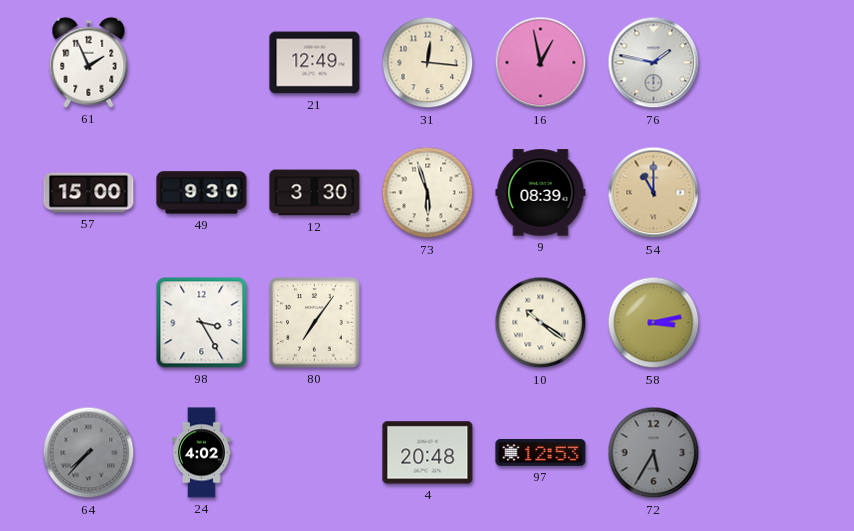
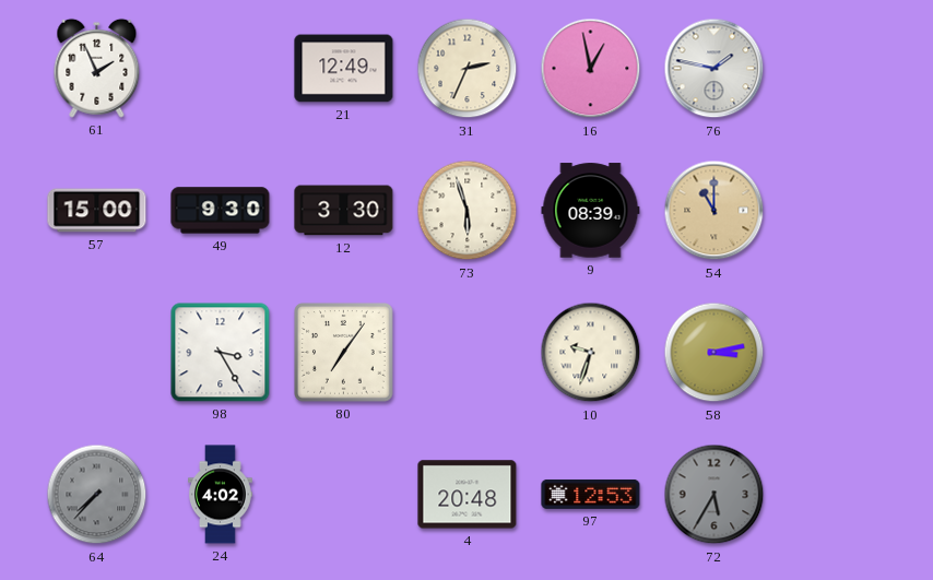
31: 12:16 -> 2:34 (468, 69)
10: 10:21 -> 9:33 (591, 353)
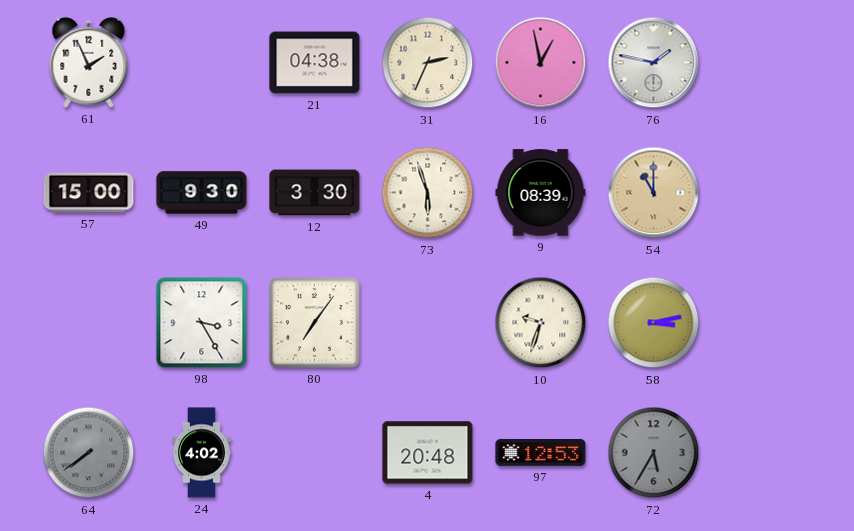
21: 12:49 -> 04:38 (315, 63)
64: 7:37 -> 7:39 (89, 453)
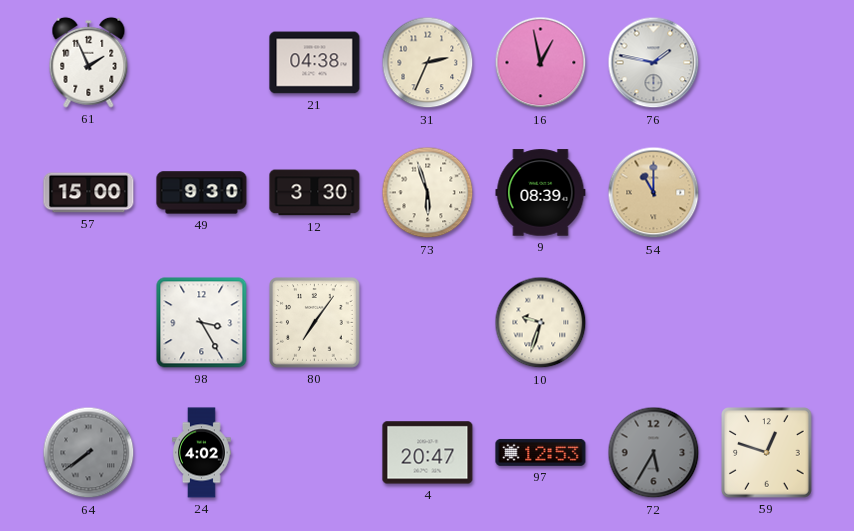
58: 3:13 -> none (654, 323)
4: 20:48 -> 20:47 (428, 453)
59: none -> 12:48 (767, 453)
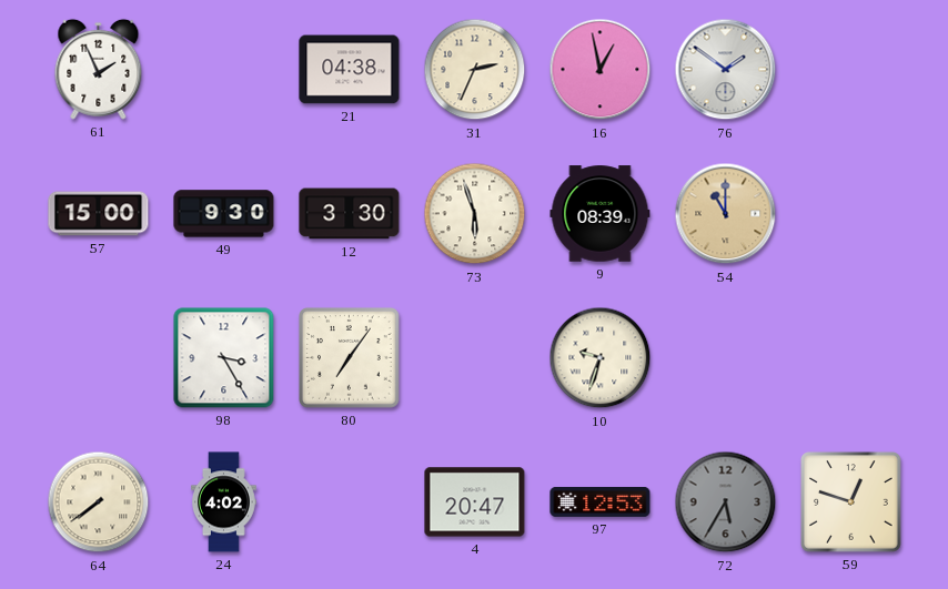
76: 1:47 -> 1:51 (726, 70)
64 dial: grey -> cream (99, 502)
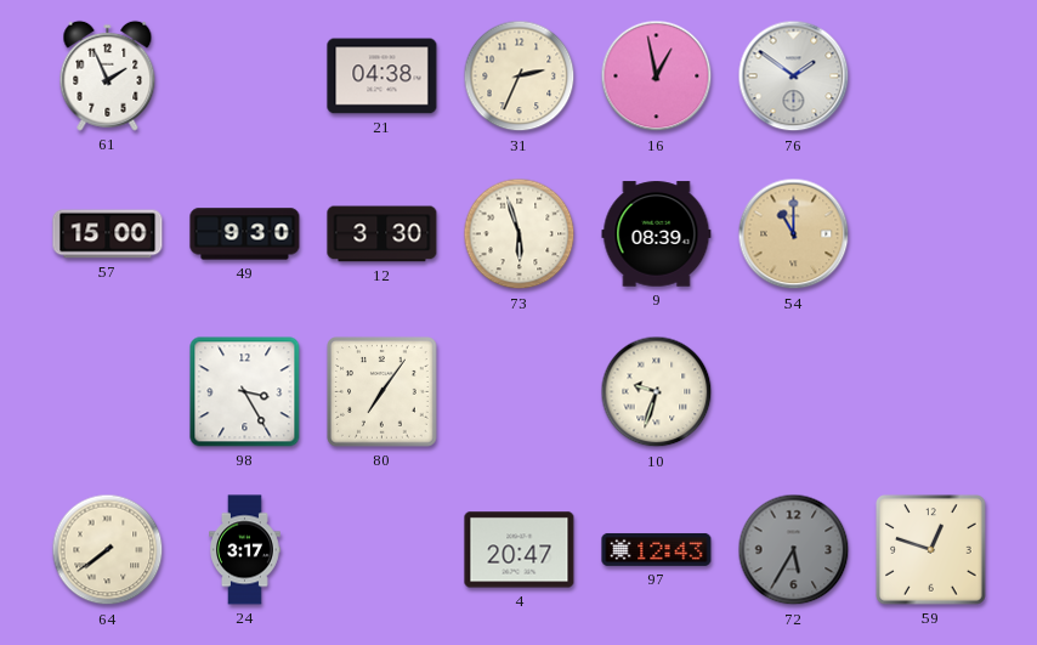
24: 4:02 -> 3:17 (245, 550)
97: 12:53 -> 12:43 (657, 549)
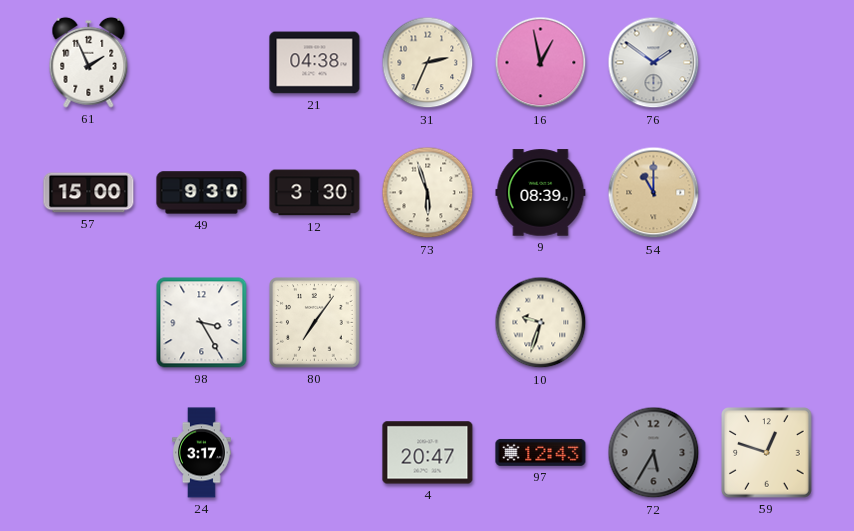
64: 7:39 -> none (108, 550)
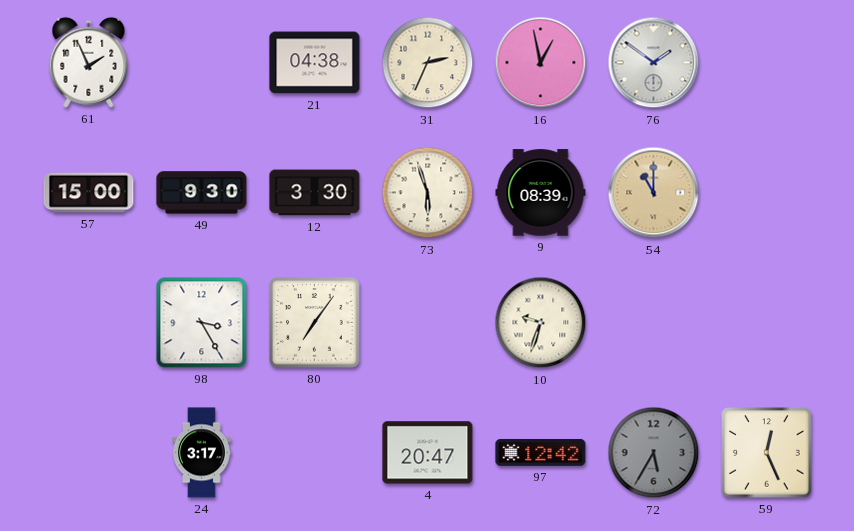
97: 12:43 -> 12:42 (541, 452)
59: 12:48 -> 12:26 (767, 453)
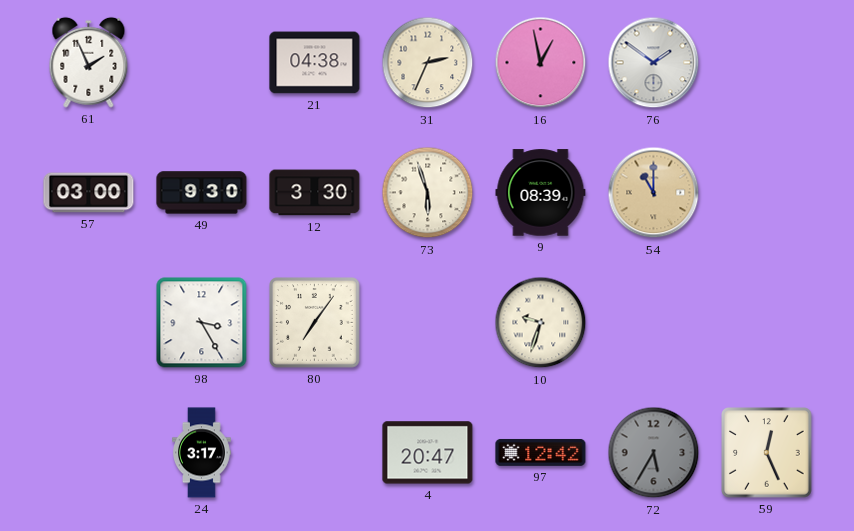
57: 15:00 -> 03:00 (89, 193)
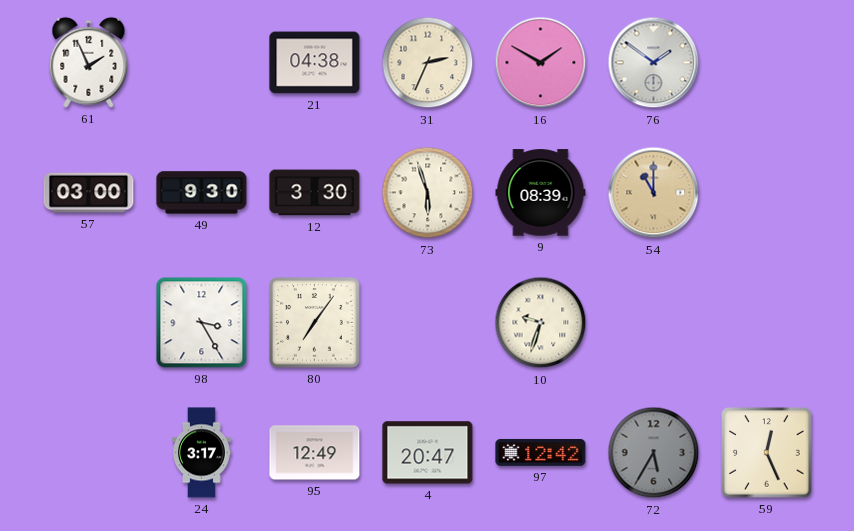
16: 12:58 -> 1:50 (541, 63)
95: none -> 12:49 (315, 453)
